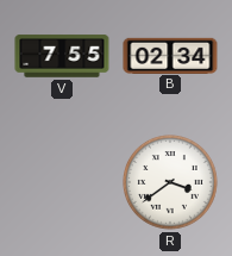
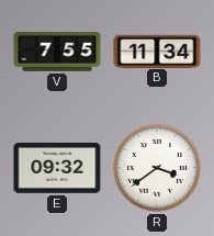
B: 02:34 -> 11:34 (157, 50)
E: none -> 09:32 (57, 169)
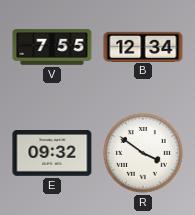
B: 11:34 -> 12:34 (143, 46)
R: 3:39 -> 3:51 (144, 154)
